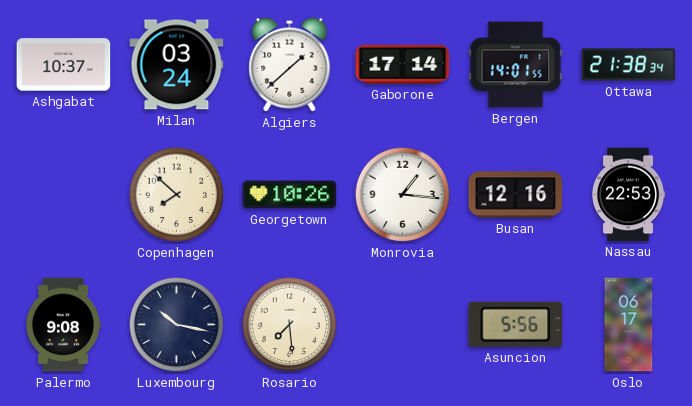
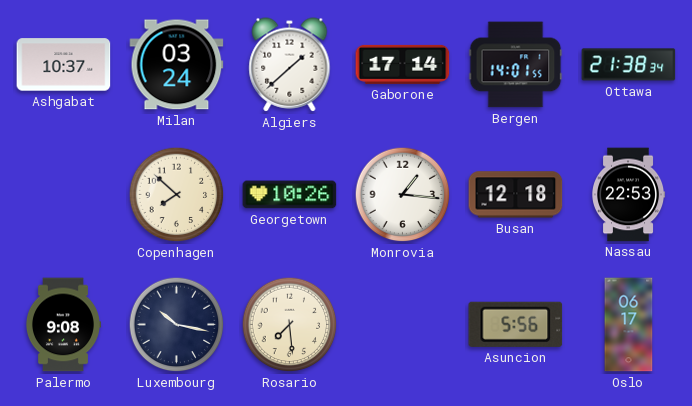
Busan: 12:16 -> 12:18 (516, 195)
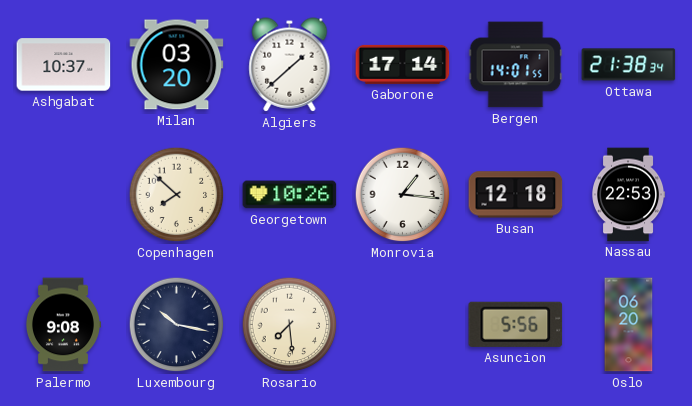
Milan: 03:24 -> 03:20 (177, 65)
Oslo: 06:17 -> 06:20 (629, 325)
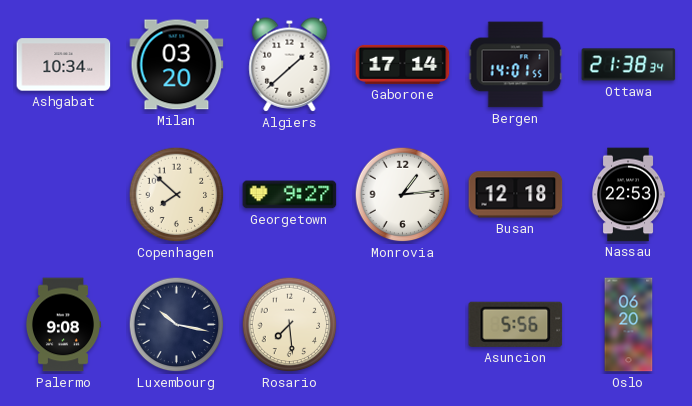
Ashgabat: 10:37 -> 10:34 (64, 65)
Georgetown: 10:26 -> 9:27 (290, 195)
Monrovia: 1:16 -> 1:14 (403, 195)
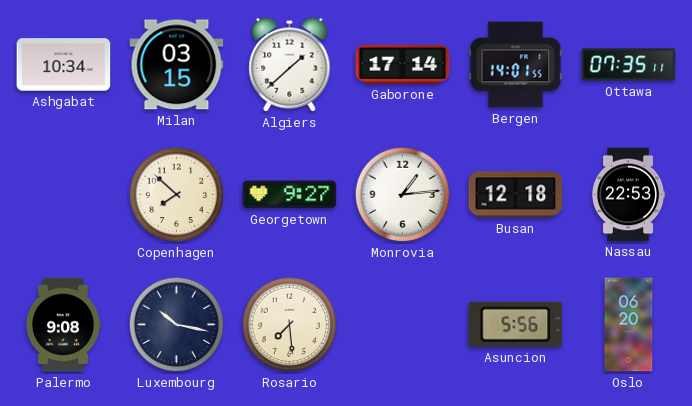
Milan: 03:20 -> 03:15 (177, 65)
Ottawa: 21:38 -> 07:35 (629, 65)
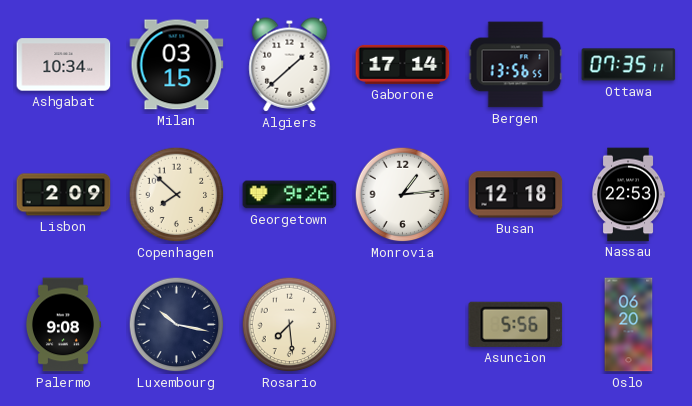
Bergen: 14:01 -> 13:56 (516, 65)
Lisbon: none -> 2:09 (64, 195)
Georgetown: 9:27 -> 9:26 (290, 195)
